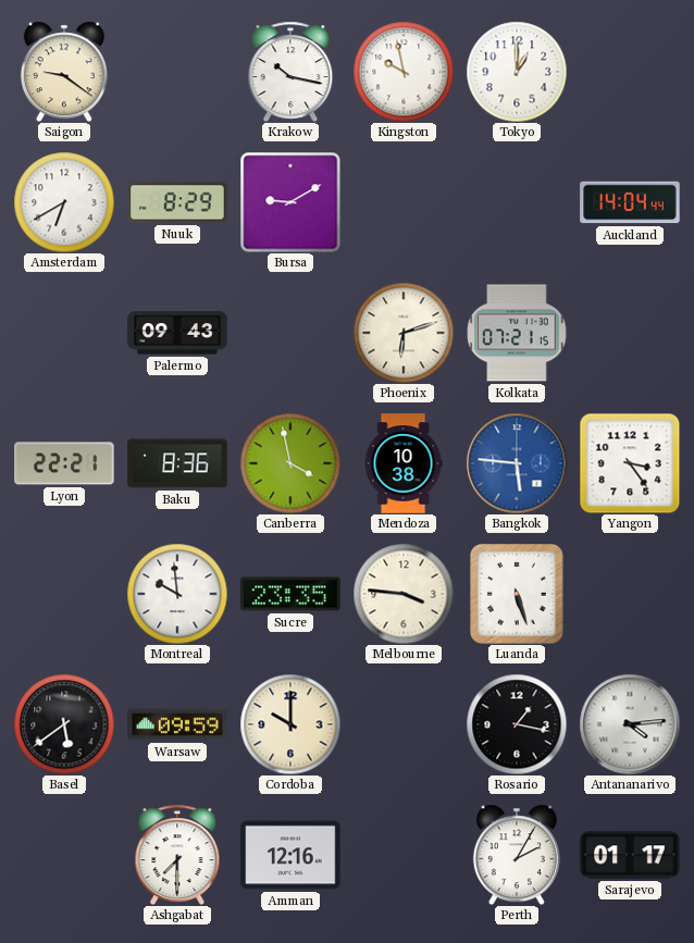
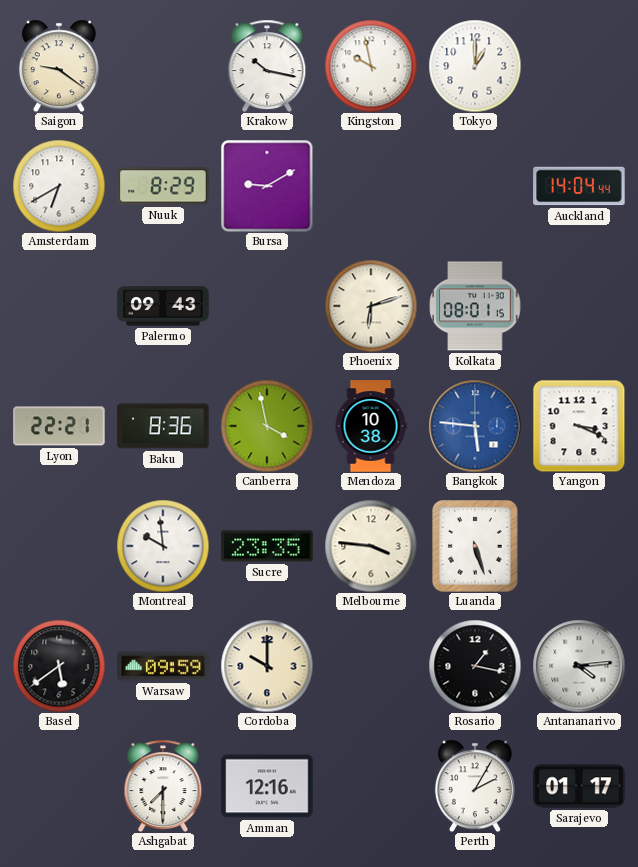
Kolkata: 07:21 -> 08:01 (475, 306)
Yangon: 3:24 -> 3:19 (579, 426)
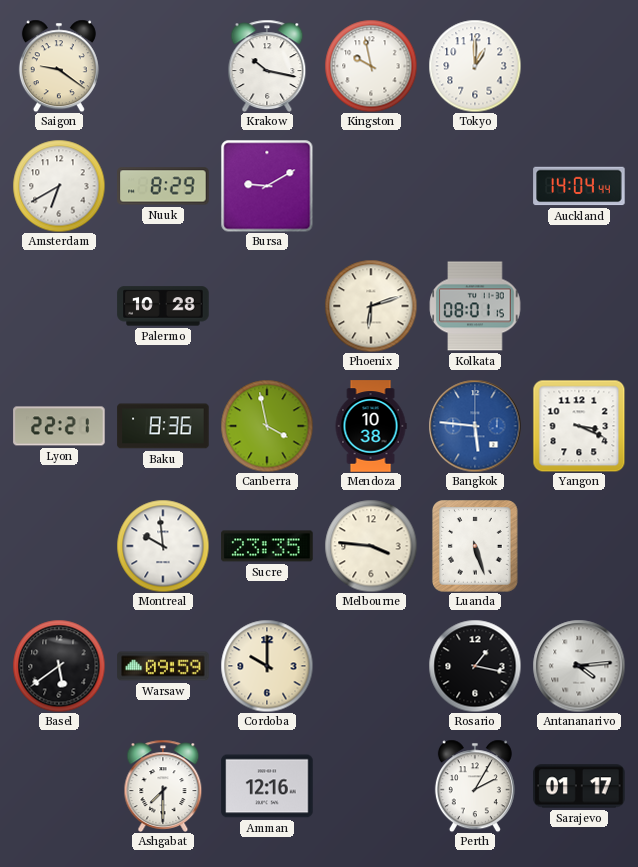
Palermo: 09:43 -> 10:28 (163, 306)
